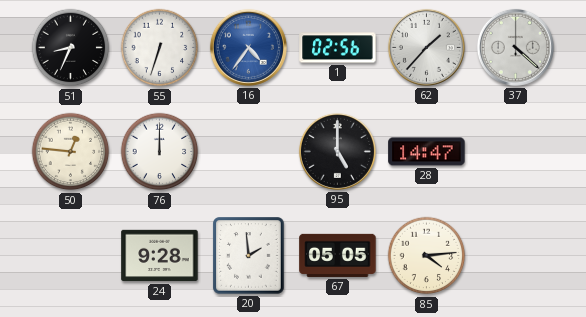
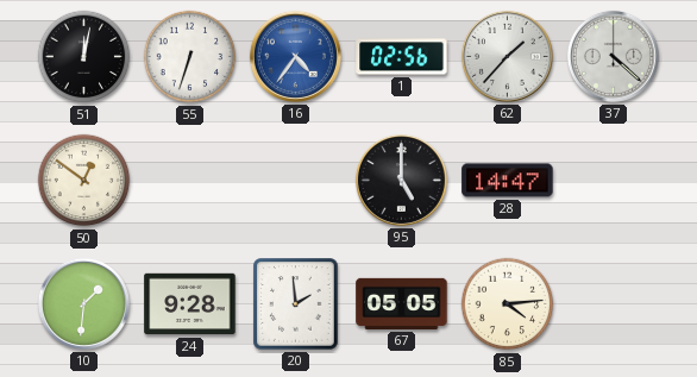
51: 8:34 -> 12:02 (84, 57)
50: 12:46 -> 12:51 (84, 181)
76: 12:00 -> none (160, 152)
10: none -> 1:31 (83, 303)
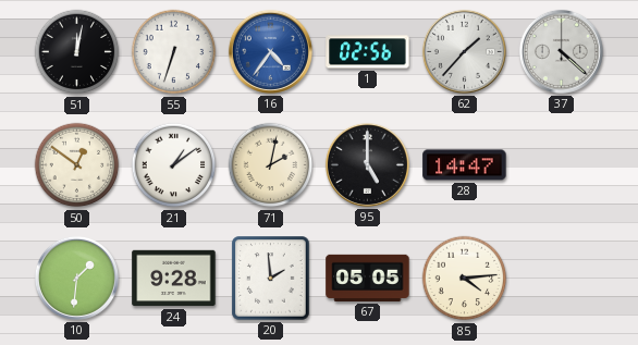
21: none -> 1:09 (174, 165)
71: none -> 2:02 (271, 165)
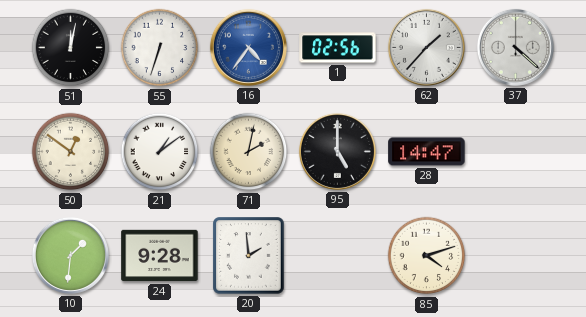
67: 05:05 -> none (368, 278)
85: 4:14 -> 4:12 (427, 256)
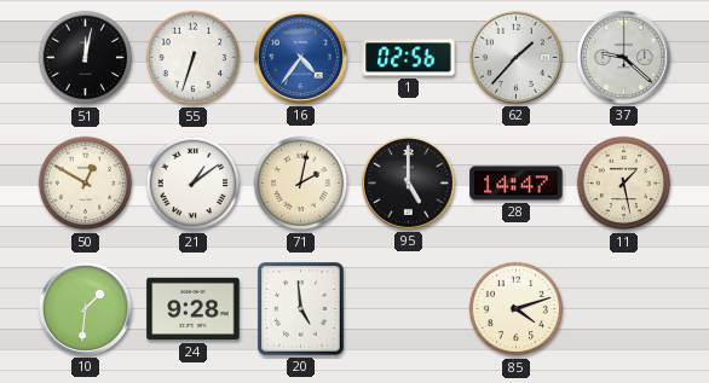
37: 4:22 -> 9:22 (623, 57)
50: 12:51 -> 12:50 (86, 184)
11: none -> 1:28 (624, 184)
20: 1:59 -> 4:59 (301, 309)
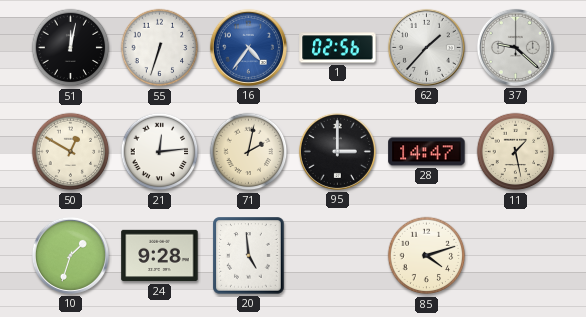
21: 1:09 -> 12:14 (160, 152)
95: 5:00 -> 3:00 (337, 151)
10: 1:31 -> 1:33 (70, 255)
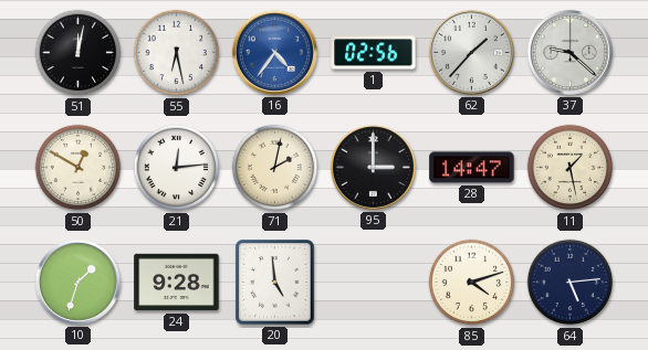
55: 6:33 -> 6:28 (177, 53)
64: none -> 5:14 (571, 283)
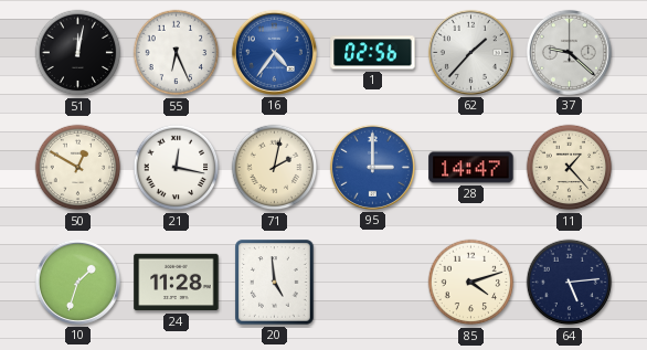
55: 6:28 -> 6:26 (177, 53)
21: 12:14 -> 12:17 (177, 168)
95 dial: black -> blue (372, 167)
11: 1:28 -> 1:23 (570, 168)
24: 9:28 -> 11:28 (177, 283)
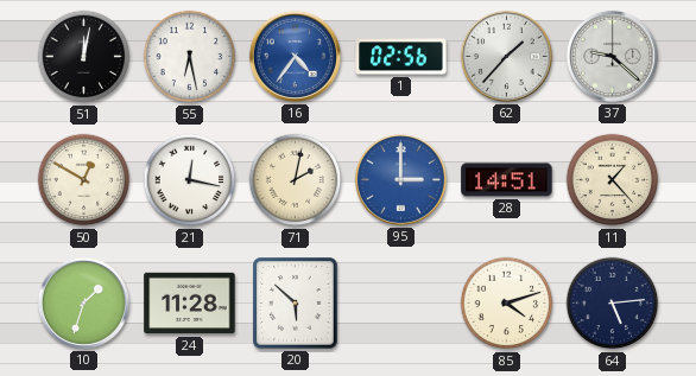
55: 6:26 -> 6:28 (190, 57)
28: 14:47 -> 14:51 (507, 180)
20: 4:59 -> 5:52 (296, 304)
